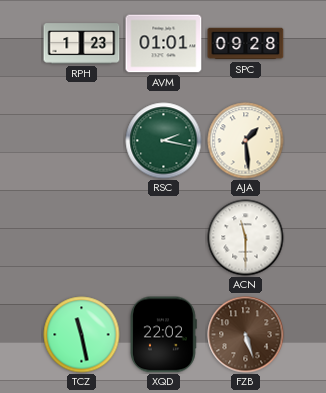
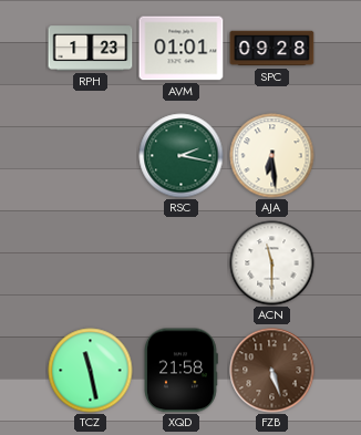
AJA: 1:29 -> 6:29 (272, 156)
XQD: 22:02 -> 21:58 (182, 371)
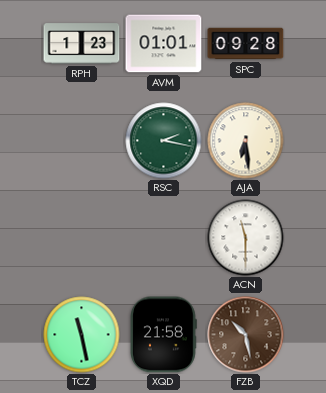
FZB: 5:27 -> 10:28 (246, 335)
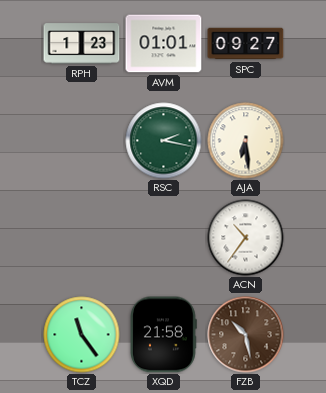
SPC: 09:28 -> 09:27 (246, 44)
ACN: 11:30 -> 10:36 (246, 238)
TCZ: 11:28 -> 11:24 (82, 335)
